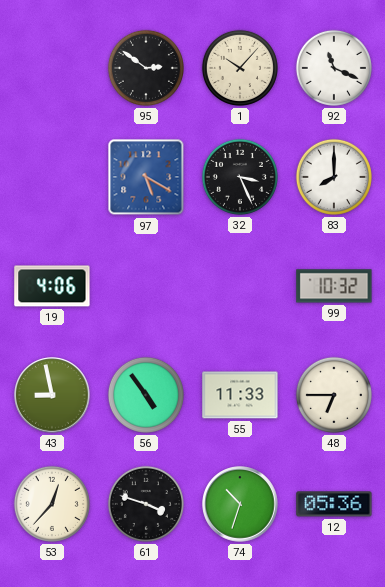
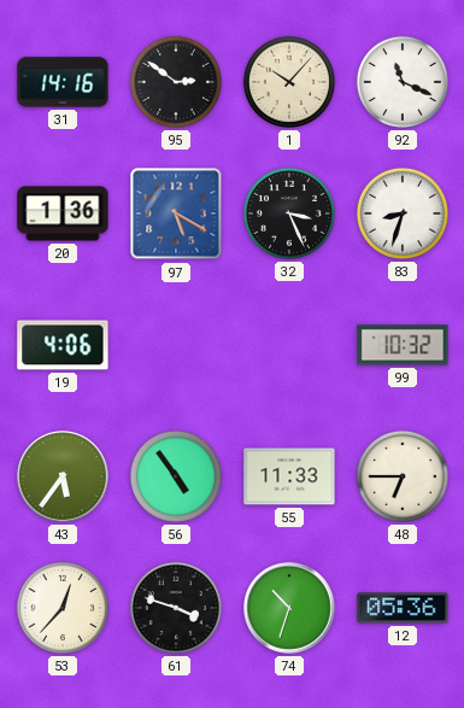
31: none -> 14:16 (63, 82)
20: none -> 1:36 (63, 213)
83: 8:00 -> 8:33 (403, 213)
43: 8:58 -> 5:36 (63, 476)
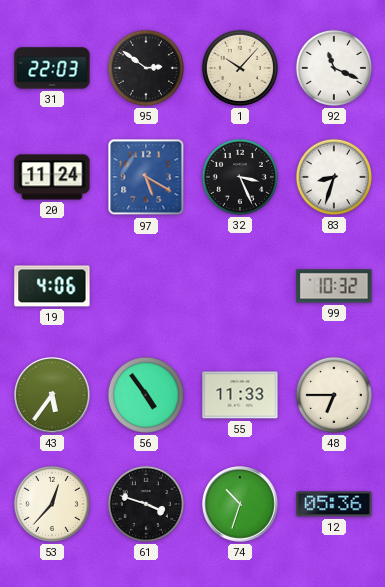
31: 14:16 -> 22:03 (52, 68)
20: 1:36 -> 11:24 (52, 177)
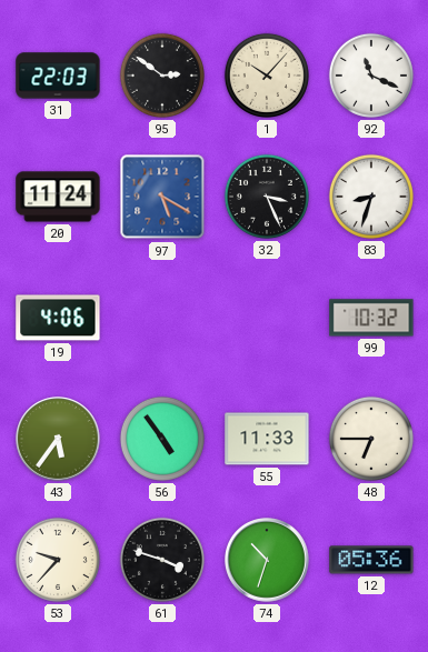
53: 12:37 -> 9:37 (58, 560)
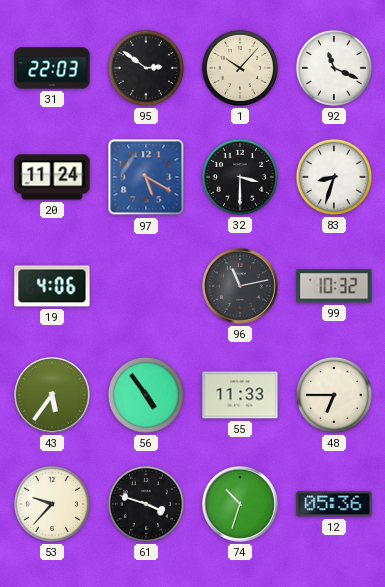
32: 3:26 -> 3:30 (240, 177)
96: none -> 11:13 (240, 286)
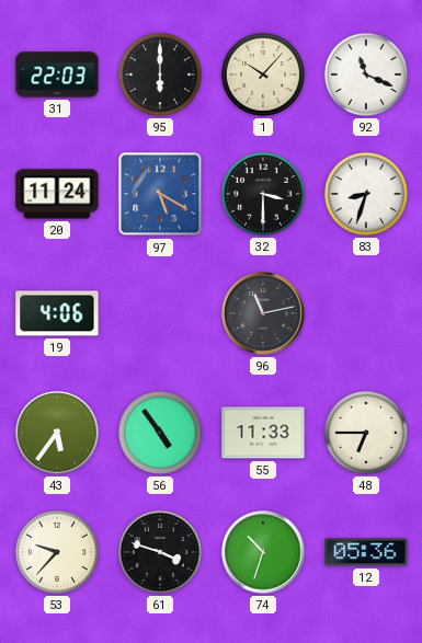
95: 2:51 -> 6:00 (160, 74)
99: 10:32 -> none (334, 286)
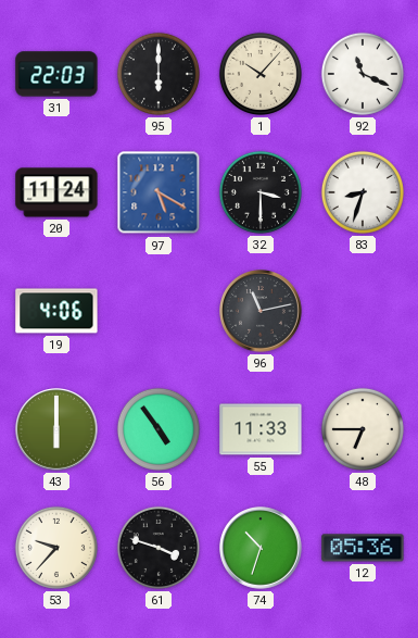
43: 5:36 -> 6:00 (56, 429)
